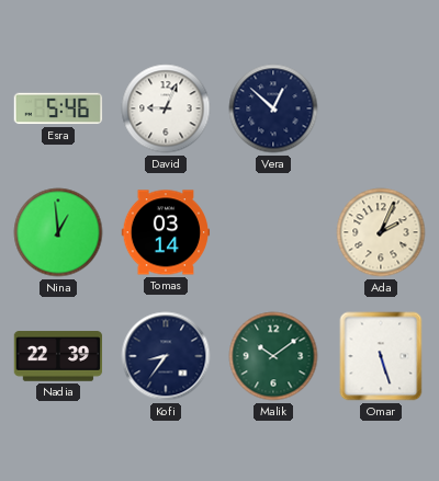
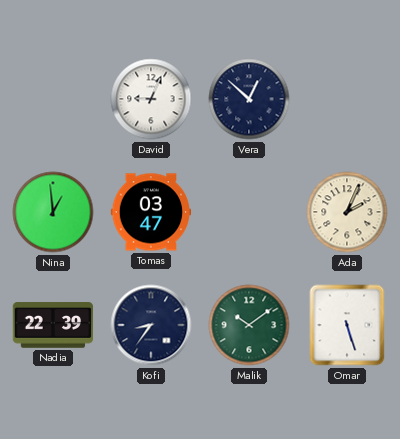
Esra: 5:46 -> none (58, 108)
Tomas: 03:14 -> 03:47 (151, 212)
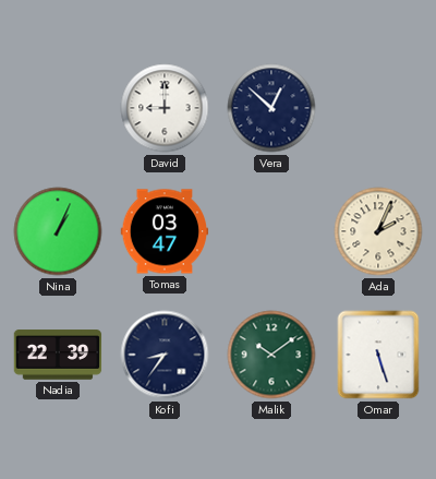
David: 9:04 -> 9:00 (165, 108)
Nina: 12:59 -> 1:04 (58, 231)
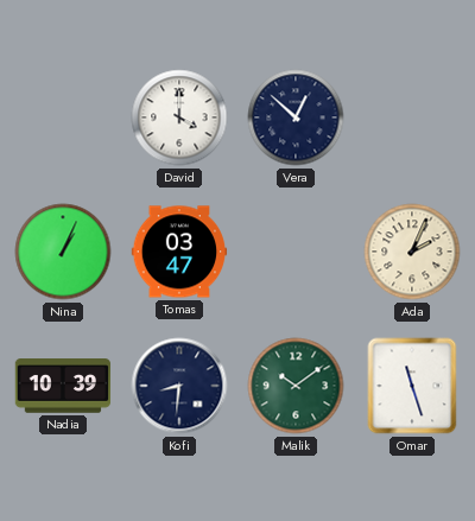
David: 9:00 -> 4:00 (179, 117)
Nadia: 22:39 -> 10:39 (63, 386)
Kofi: 8:36 -> 8:31 (179, 386)
Omar: 5:27 -> 11:27 (412, 386)
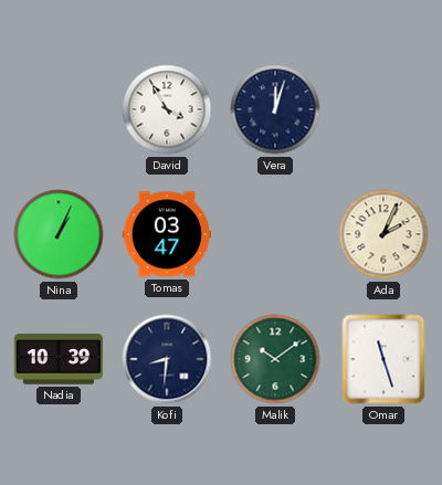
David: 4:00 -> 3:55 (167, 109)
Vera: 12:52 -> 12:03 (275, 109)
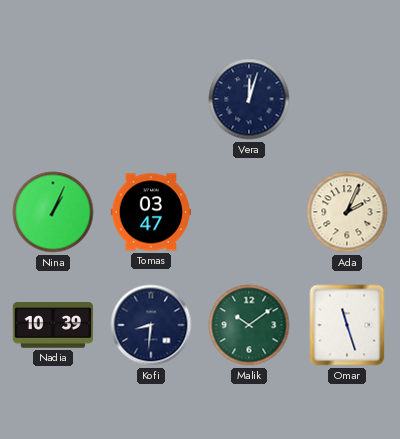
David: 3:55 -> none (167, 109)
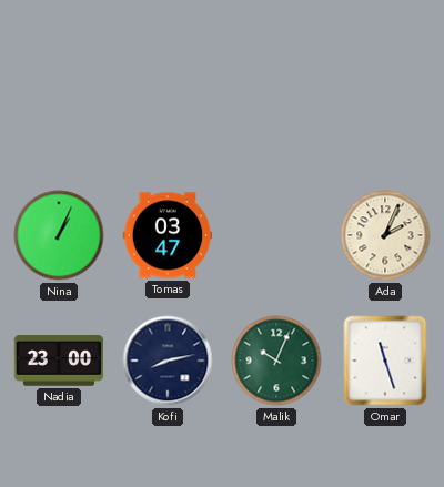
Vera: 12:03 -> none (249, 99)
Nadia: 10:39 -> 23:00 (59, 361)
Kofi: 8:31 -> 8:13 (168, 361)
Malik: 10:09 -> 10:04 (276, 361)
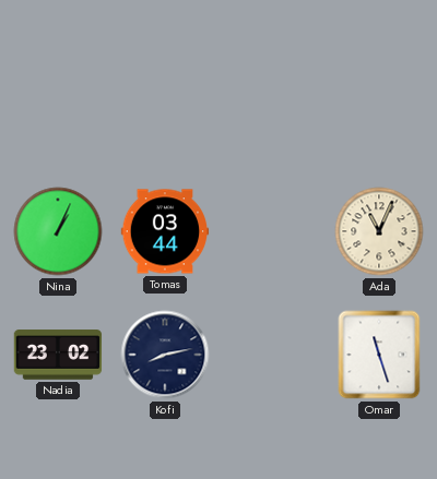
Tomas: 03:47 -> 03:44 (165, 231)
Ada: 2:04 -> 11:04 (379, 231)
Nadia: 23:00 -> 23:02 (58, 355)
Malik: 10:04 -> none (276, 361)
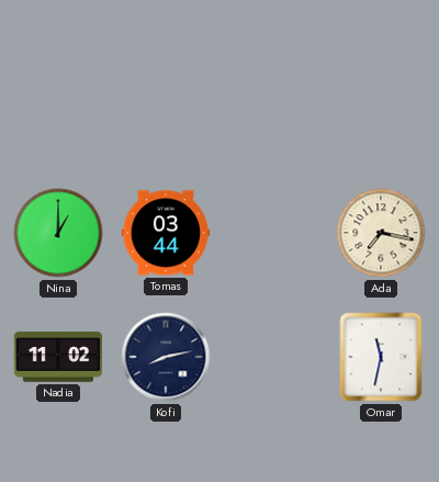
Nina: 1:04 -> 1:00 (58, 233)
Ada: 11:04 -> 7:17 (381, 233)
Nadia: 23:02 -> 11:02 (58, 357)
Omar: 11:27 -> 11:32 (381, 357)
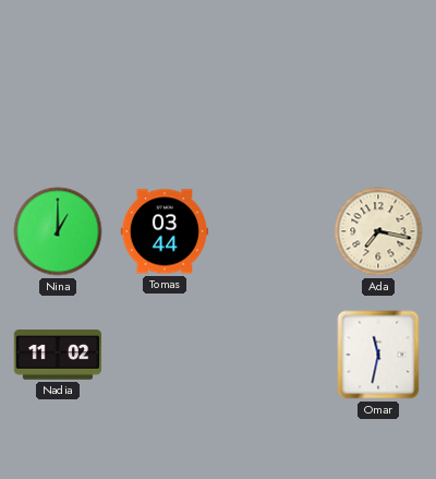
Kofi: 8:13 -> none (166, 357)
